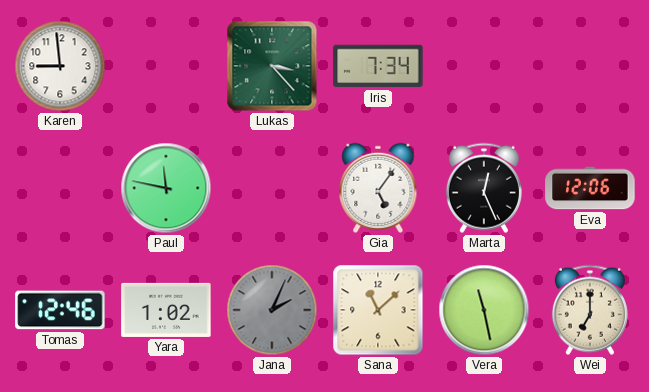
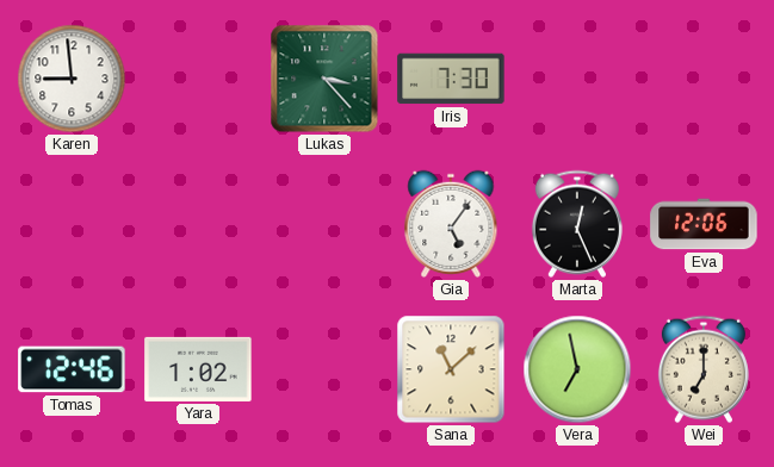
Iris: 7:34 -> 7:30 (451, 79)
Paul: 11:47 -> none (166, 188)
Jana: 2:04 -> none (272, 310)
Vera: 11:28 -> 6:58 (577, 369)
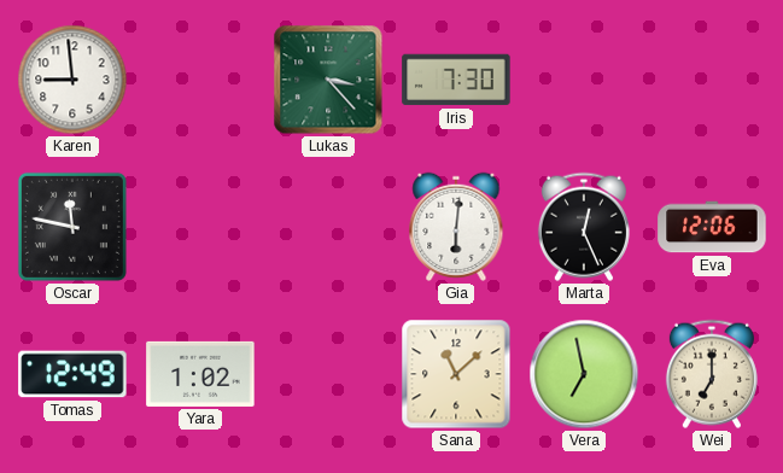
Oscar: none -> 11:47 (72, 227)
Gia: 5:06 -> 6:01 (456, 227)
Tomas: 12:46 -> 12:49 (72, 374)
